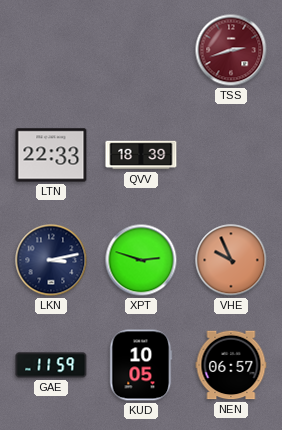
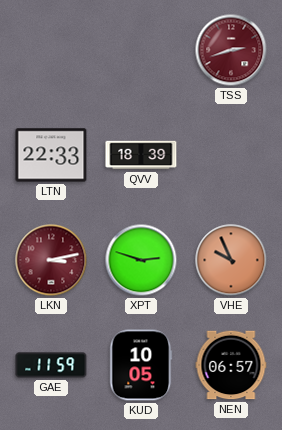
LKN dial: navy -> burgundy (51, 260)
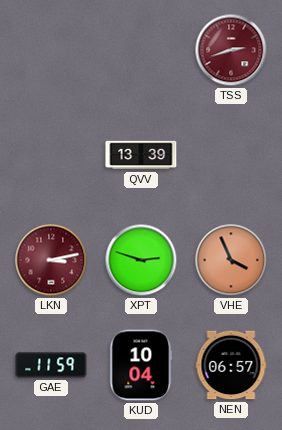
LTN: 22:33 -> none (51, 155)
QVV: 18:39 -> 13:39 (141, 155)
VHE: 9:56 -> 3:56 (231, 260)
KUD: 10:05 -> 10:04 (141, 365)
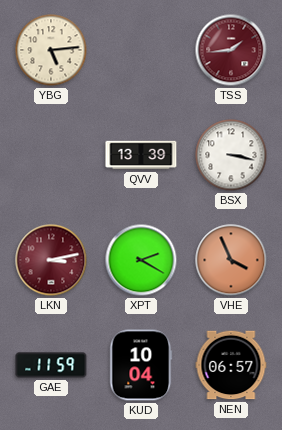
YBG: none -> 5:14 (51, 50)
TSS: 2:42 -> 1:44 (231, 50)
BSX: none -> 3:17 (231, 155)
XPT: 2:48 -> 2:20 (141, 260)
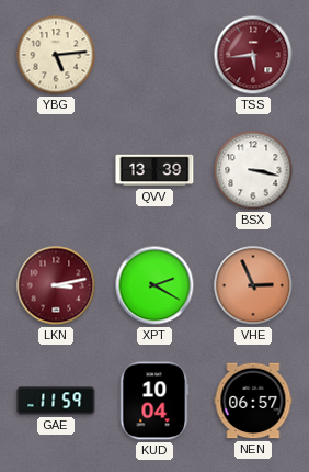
TSS: 1:44 -> 5:44 (253, 55)
VHE: 3:56 -> 2:56 (253, 285)
